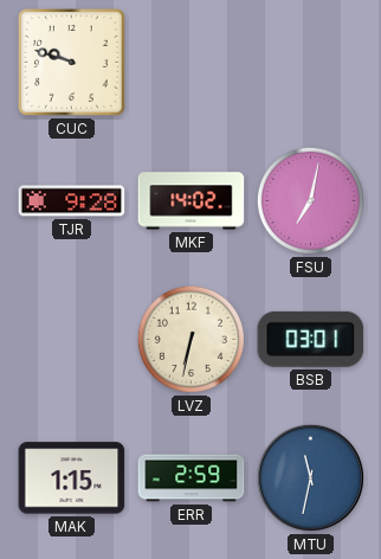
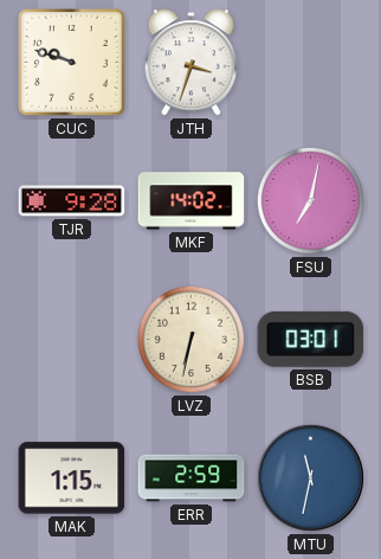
JTH: none -> 3:33 (190, 63)
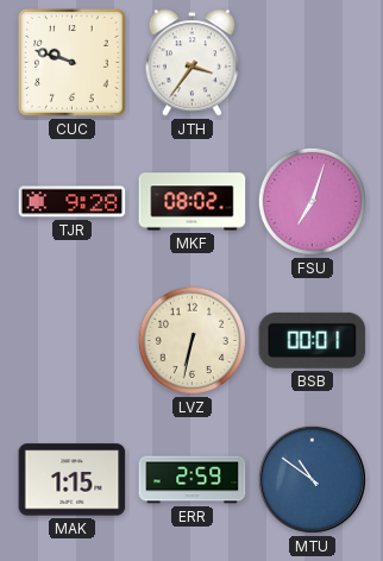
JTH: 3:33 -> 3:36 (191, 63)
MKF: 14:02 -> 08:02 (193, 202)
FSU: 7:02 -> 7:03 (312, 201)
BSB: 03:01 -> 00:01 (313, 340)
MTU: 11:32 -> 10:51 (312, 479)
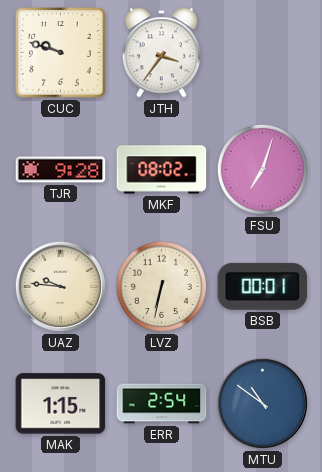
UAZ: none -> 9:46 (60, 286)
ERR: 2:59 -> 2:54 (162, 404)
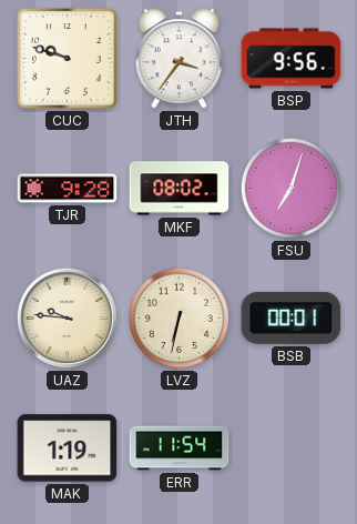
BSP: none -> 9:56 (292, 59)
MAK: 1:15 -> 1:19 (68, 449)
ERR: 2:54 -> 11:54 (180, 449)
MTU: 10:51 -> none (262, 403)
